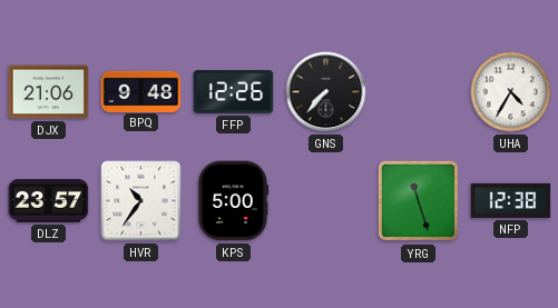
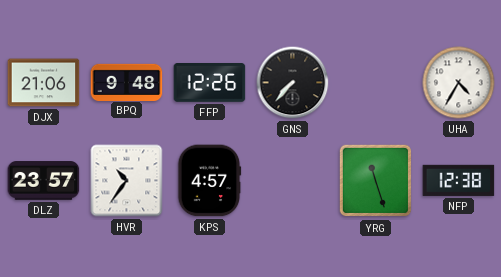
KPS: 5:00 -> 4:57 (209, 181)
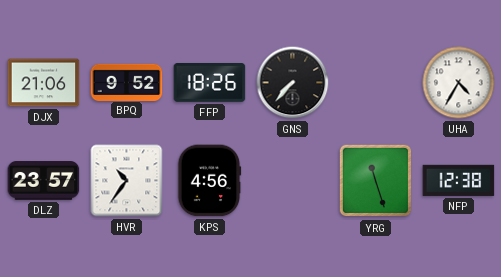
BPQ: 9:48 -> 9:52 (127, 82)
FFP: 12:26 -> 18:26 (210, 83)
KPS: 4:57 -> 4:56 (209, 181)
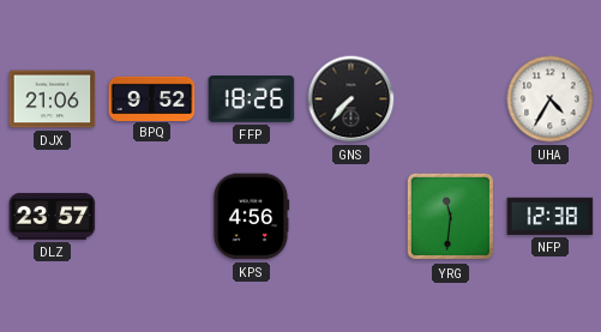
HVR: 10:36 -> none (127, 181)
YRG: 11:27 -> 11:31 (451, 217)
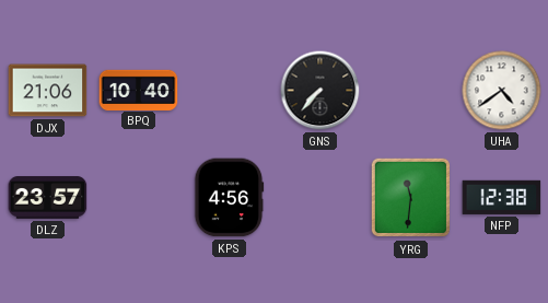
BPQ: 9:52 -> 10:40 (139, 90)
FFP: 18:26 -> none (252, 99)
UHA: 4:35 -> 4:39 (502, 91)
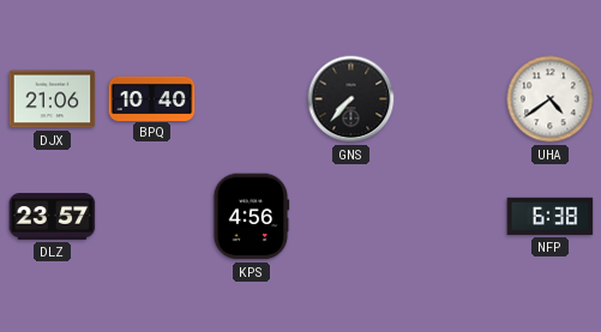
YRG: 11:31 -> none (411, 198)
NFP: 12:38 -> 6:38 (551, 216)
